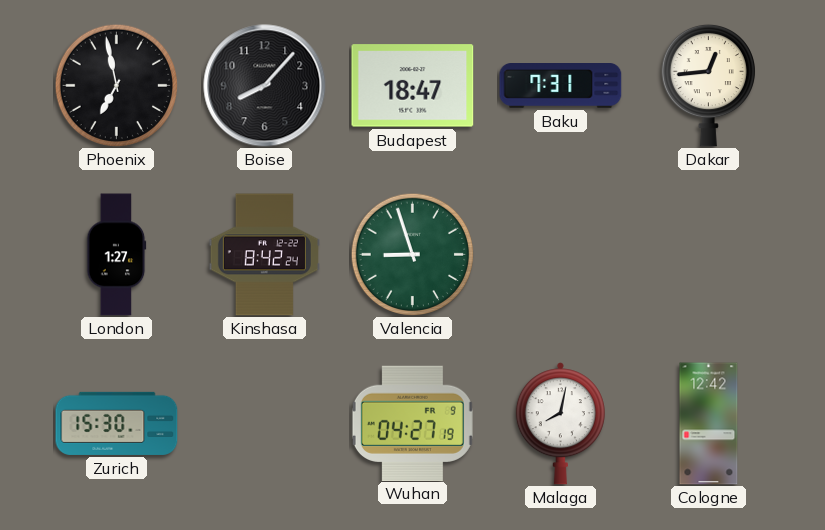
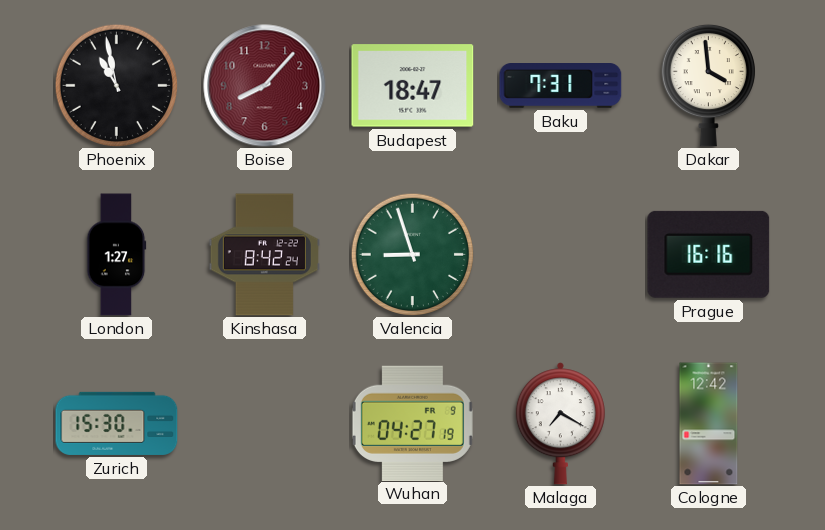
Phoenix: 6:58 -> 10:58 (116, 85)
Boise dial: black -> burgundy (265, 86)
Dakar: 12:44 -> 3:59 (708, 85)
Prague: none -> 16:16 (709, 254)
Malaga: 8:02 -> 7:20 (560, 424)
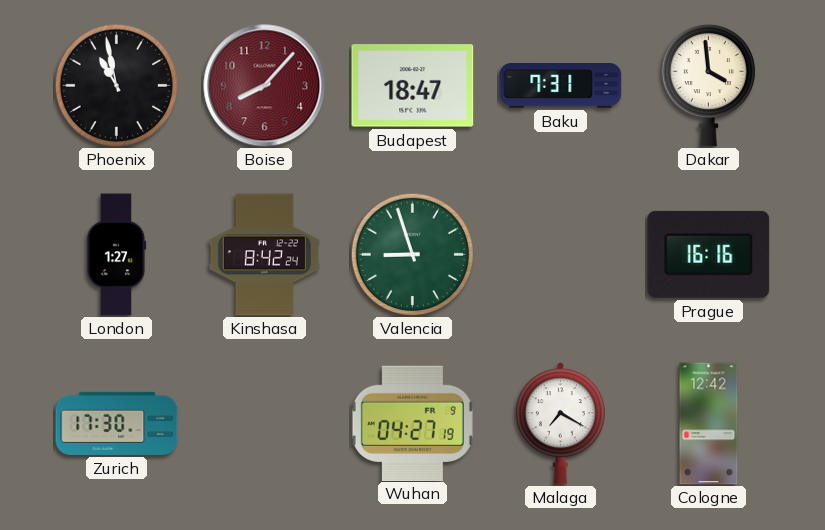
Zurich: 15:30 -> 17:30 (117, 423)
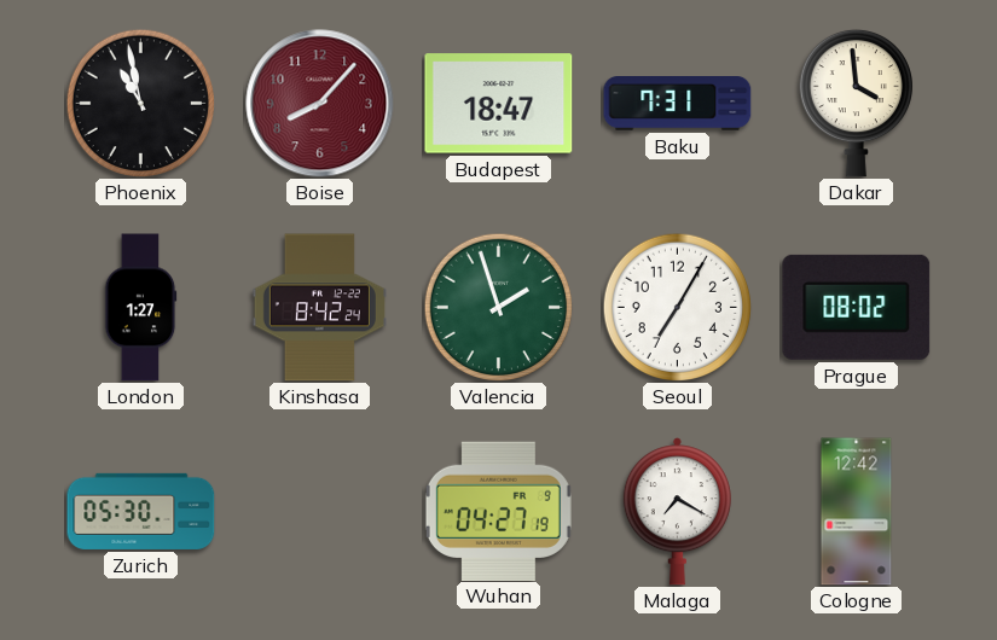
Valencia: 8:57 -> 1:57 (498, 307)
Seoul: none -> 7:05 (677, 307)
Prague: 16:16 -> 08:02 (857, 307)
Zurich: 17:30 -> 05:30 (141, 511)
